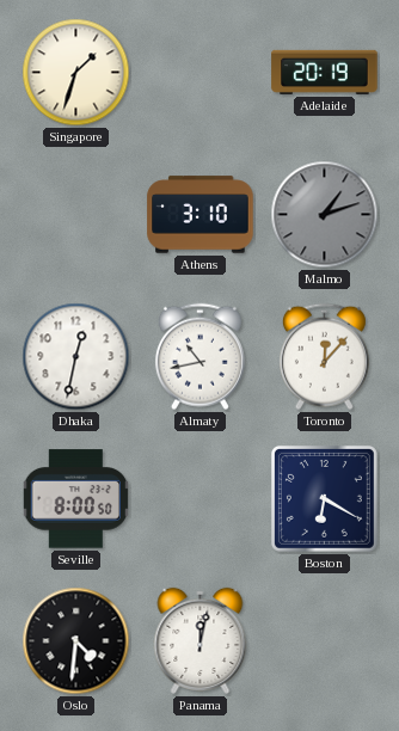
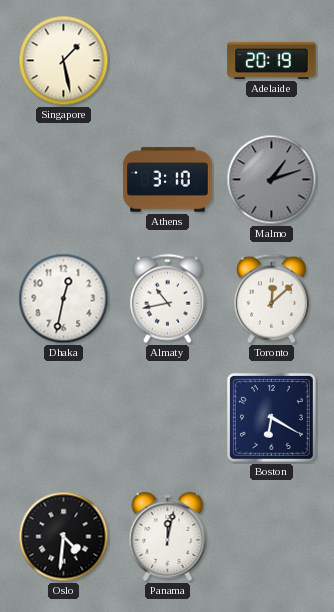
Singapore: 1:33 -> 1:28 (64, 61)
Toronto: 12:07 -> 12:08 (271, 299)
Seville: 8:00 -> none (75, 499)
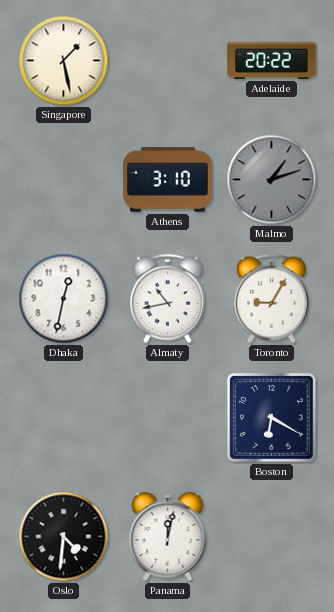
Adelaide: 20:19 -> 20:22 (272, 60)
Toronto: 12:08 -> 9:05 (271, 299)
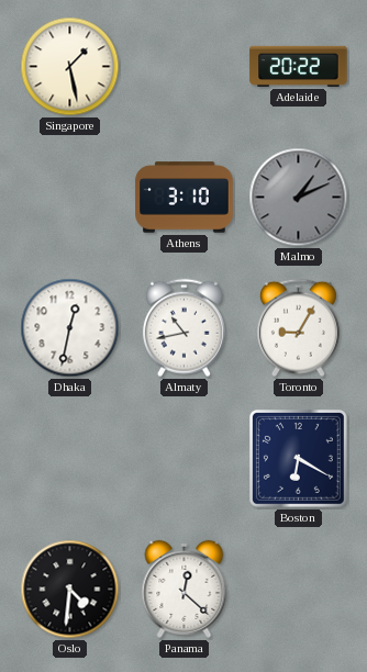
Malmo: 1:12 -> 1:11 (299, 198)
Panama: 12:02 -> 12:22 (185, 589)
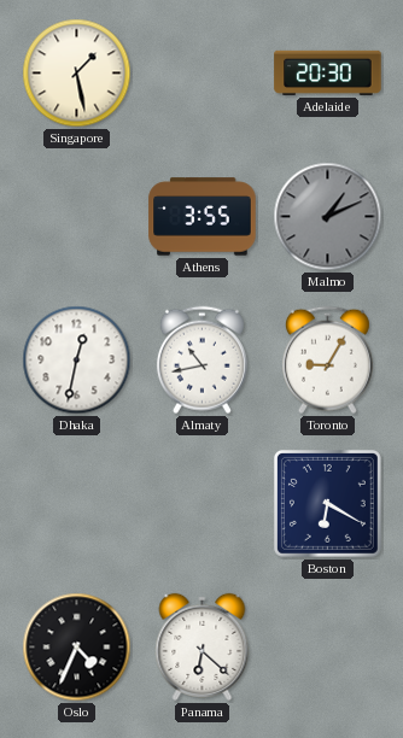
Adelaide: 20:22 -> 20:30 (328, 72)
Athens: 3:10 -> 3:55 (203, 217)
Oslo: 4:31 -> 4:34 (77, 648)
Panama: 12:22 -> 6:22 (203, 646)
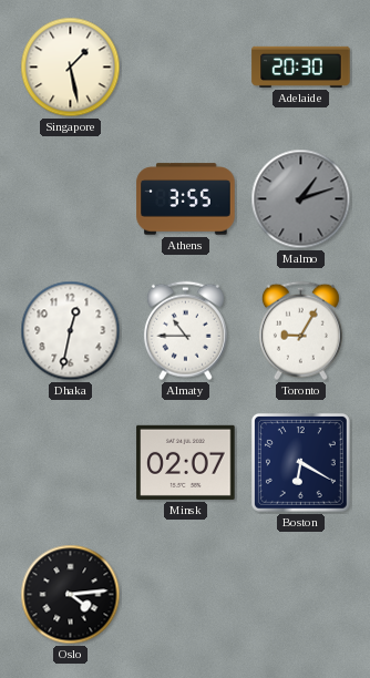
Malmo: 1:11 -> 1:12 (301, 199)
Almaty: 10:43 -> 10:45 (185, 331)
Minsk: none -> 02:07 (186, 462)
Oslo: 4:34 -> 4:14 (71, 595)
Panama: 6:22 -> none (203, 646)
